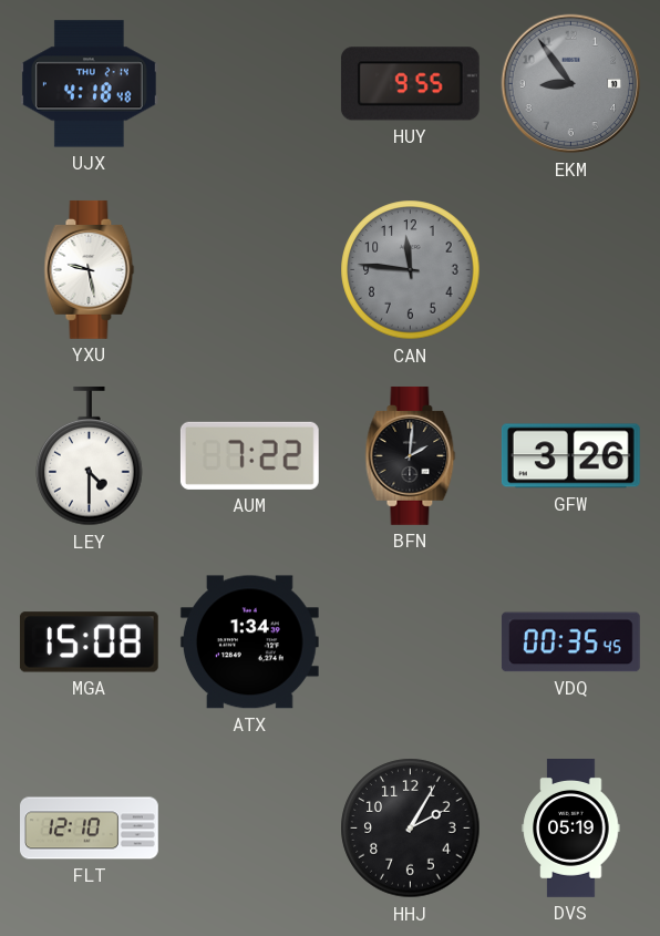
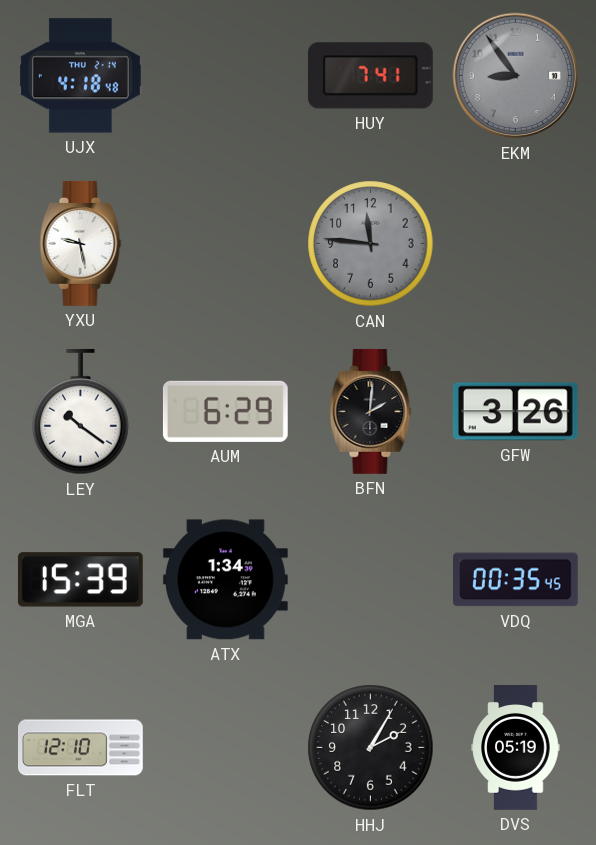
HUY: 9:55 -> 7:41 (370, 76)
LEY: 4:30 -> 10:21 (81, 412)
AUM: 7:22 -> 6:29 (225, 411)
MGA: 15:08 -> 15:39 (80, 580)
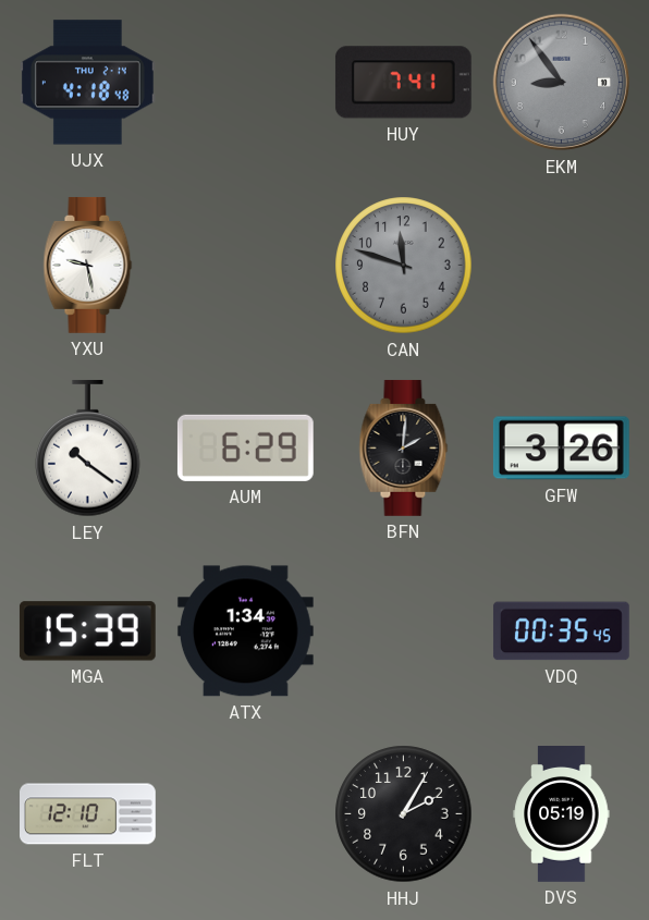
CAN: 11:46 -> 11:48 (404, 266)
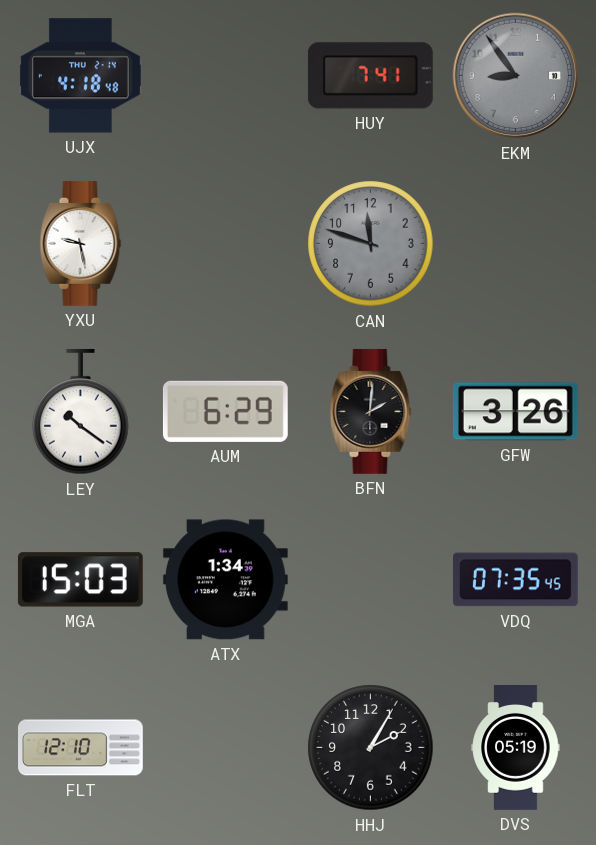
MGA: 15:39 -> 15:03 (80, 580)
VDQ: 00:35 -> 07:35 (515, 580)
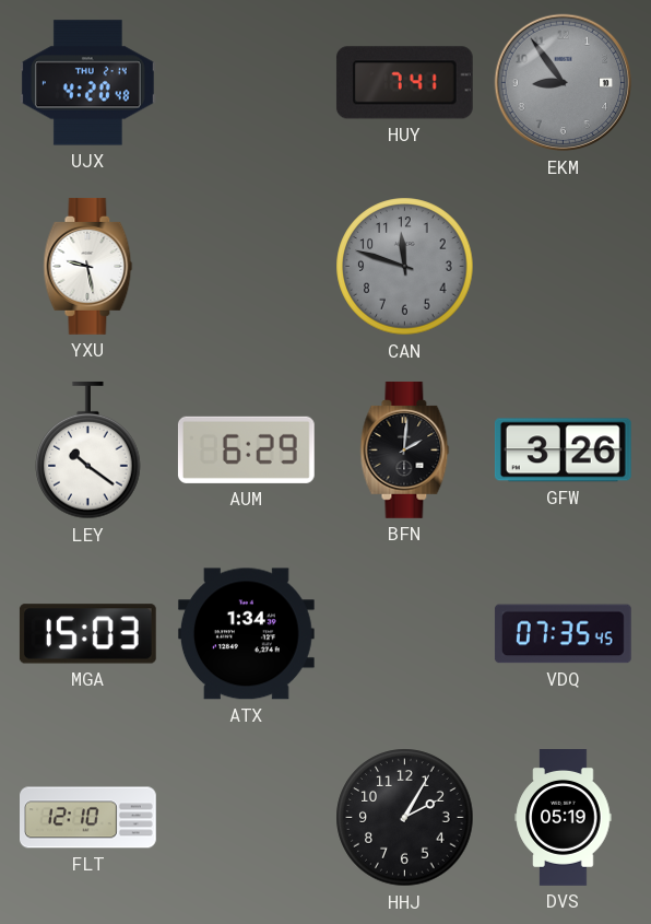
UJX: 4:18 -> 4:20 (87, 83)
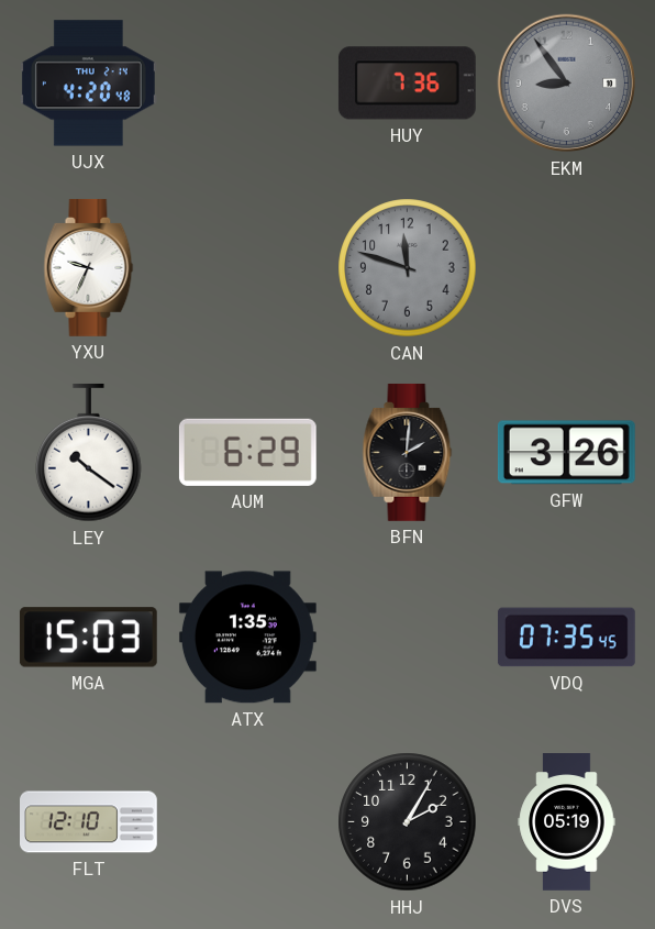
HUY: 7:41 -> 7:36 (407, 84)
YXU: 9:28 -> 9:34 (89, 268)
ATX: 1:34 -> 1:35 (247, 638)
